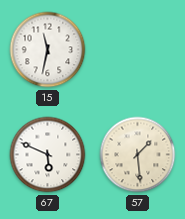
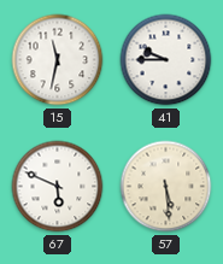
41: none -> 9:45 (166, 60)
57: 1:29 -> 5:29 (166, 187)
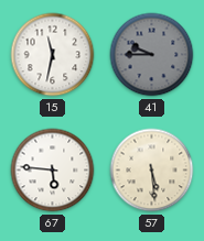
41 dial: white -> grey (152, 55)
67: 5:49 -> 5:46 (53, 171)
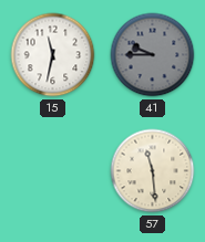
67: 5:46 -> none (53, 171)
57: 5:29 -> 11:29 (153, 171)
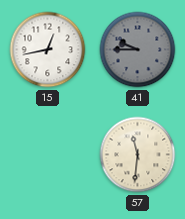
15: 11:32 -> 12:43 (48, 50)
57: 11:29 -> 11:31 (138, 155)
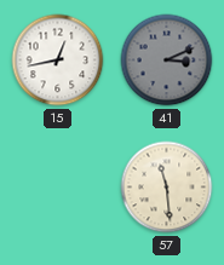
41: 9:45 -> 3:11 (167, 61)
57: 11:31 -> 11:29 (167, 188)
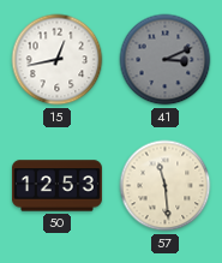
50: none -> 12:53 (56, 186)
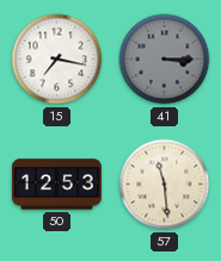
15: 12:43 -> 7:17 (57, 60)
41: 3:11 -> 3:15 (165, 60)
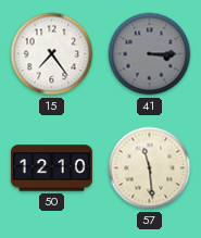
15: 7:17 -> 7:24 (52, 54)
50: 12:53 -> 12:10 (51, 168)
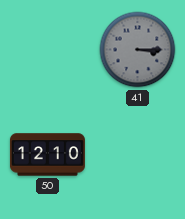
15: 7:24 -> none (52, 54)
57: 11:29 -> none (150, 168)
